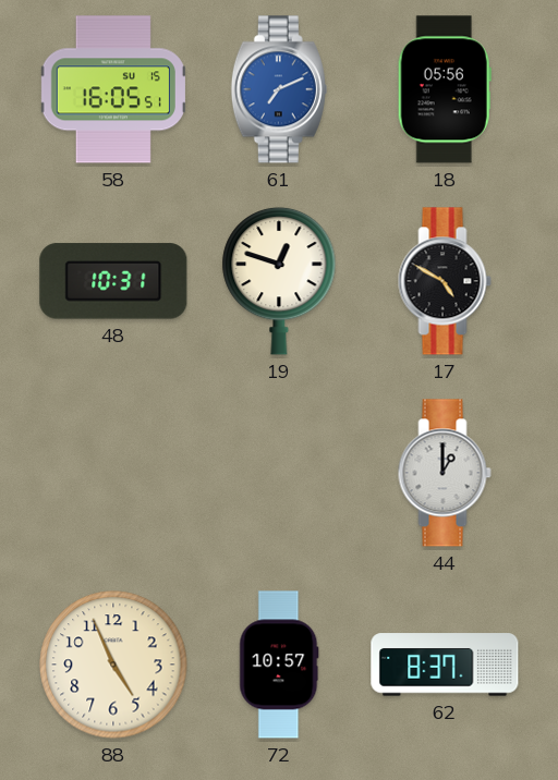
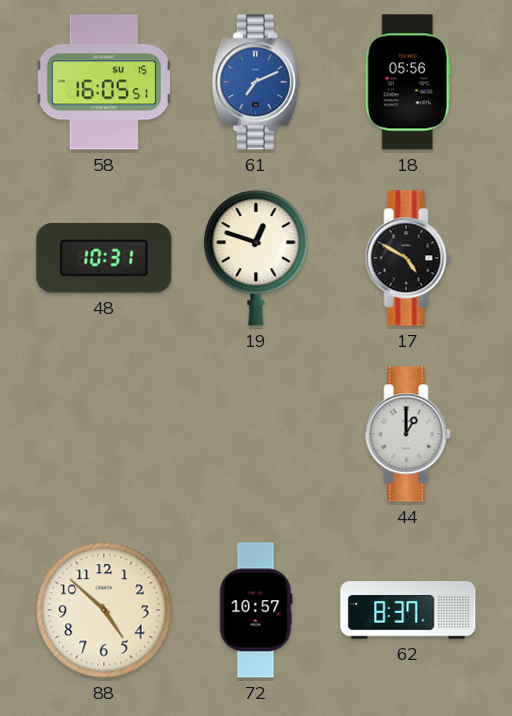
88: 4:56 -> 4:52 (104, 610)
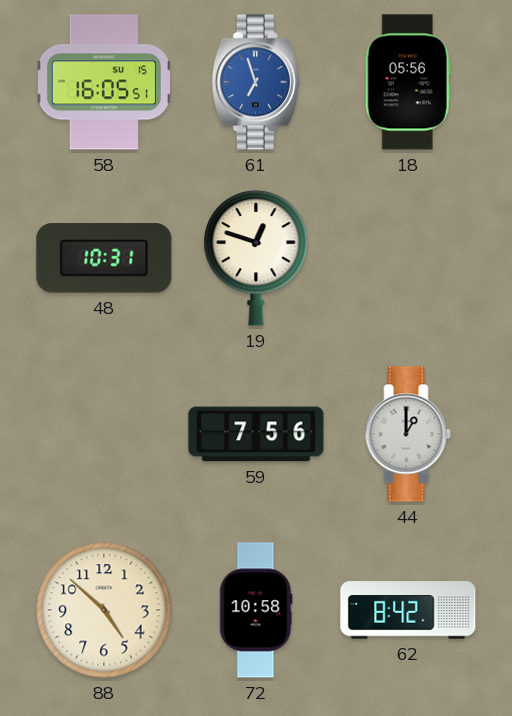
61: 7:11 -> 6:57 (256, 82)
17: 4:50 -> none (408, 258)
59: none -> 7:56 (256, 434)
72: 10:57 -> 10:58 (256, 610)
62: 8:37 -> 8:42 (408, 610)
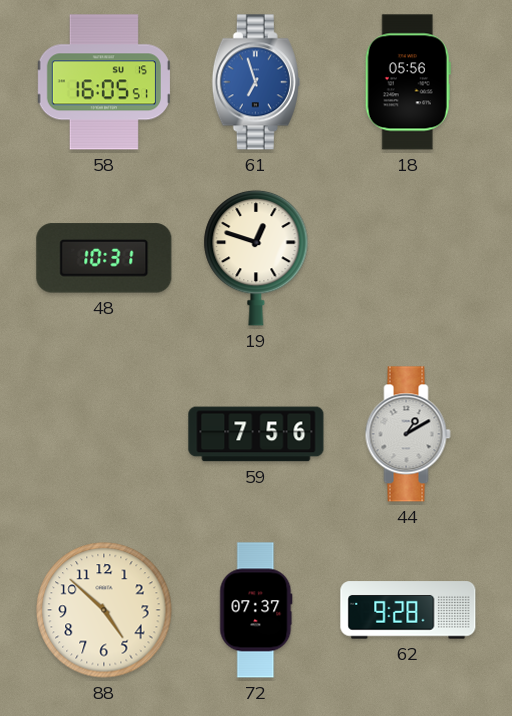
44: 1:00 -> 1:10 (408, 434)
72: 10:58 -> 07:37 (256, 610)
62: 8:42 -> 9:28 (408, 610)
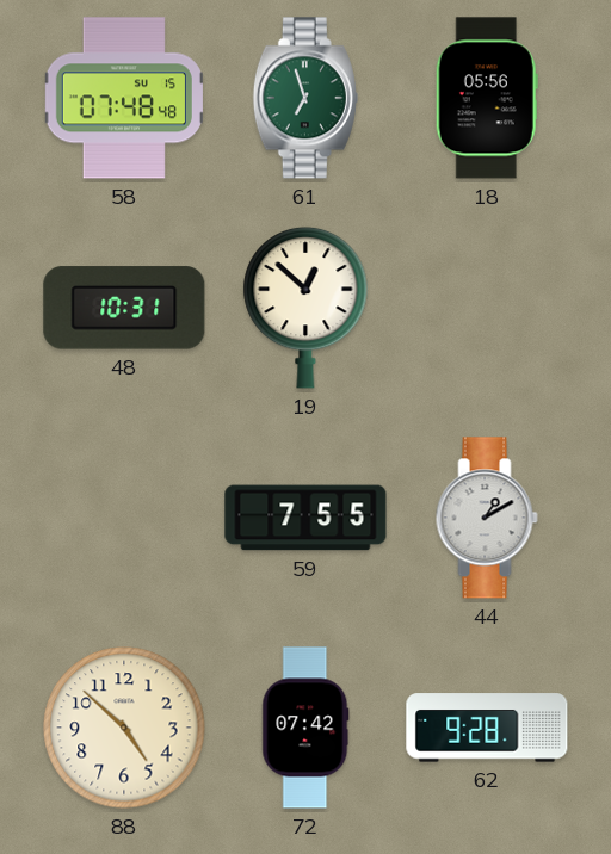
58: 16:05 -> 07:48 (124, 98)
61 dial: blue -> green (305, 98)
19: 12:48 -> 12:52 (305, 308)
59: 7:56 -> 7:55 (305, 518)
72: 07:37 -> 07:42 (305, 728)
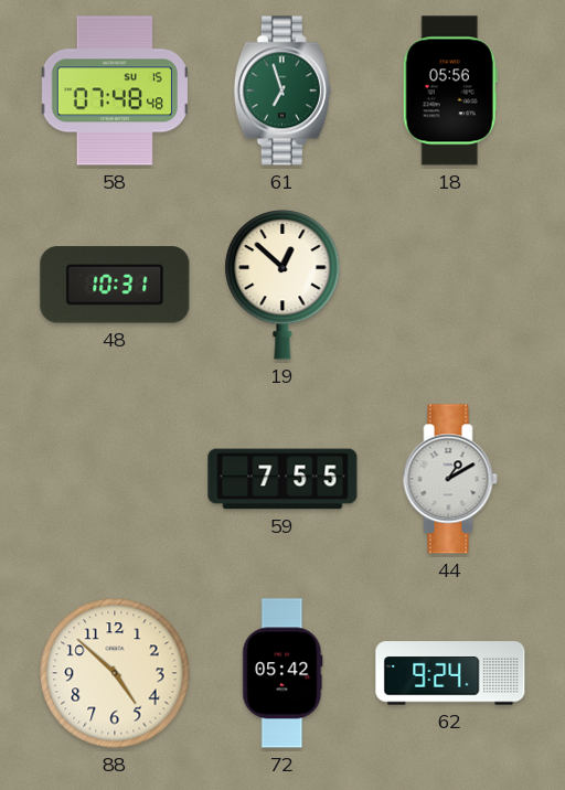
72: 07:42 -> 05:42 (282, 673)
62: 9:28 -> 9:24 (450, 673)
